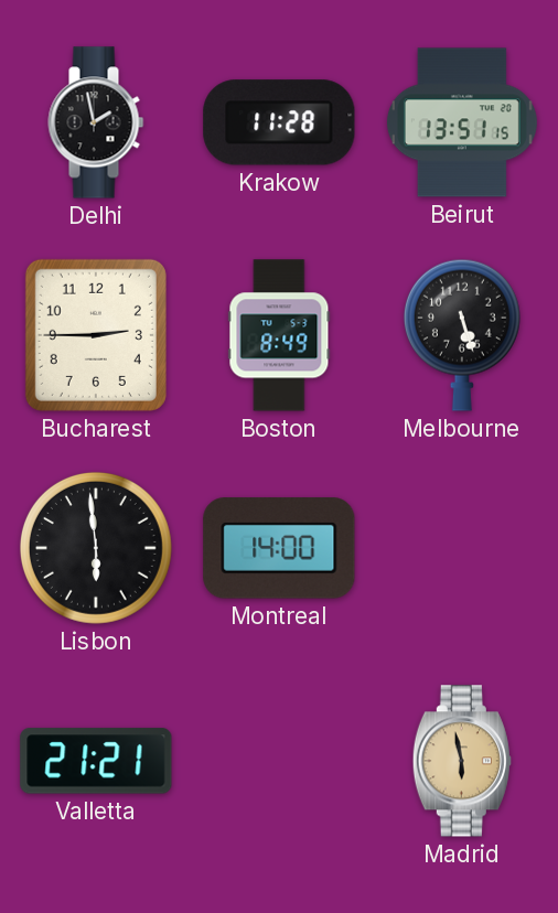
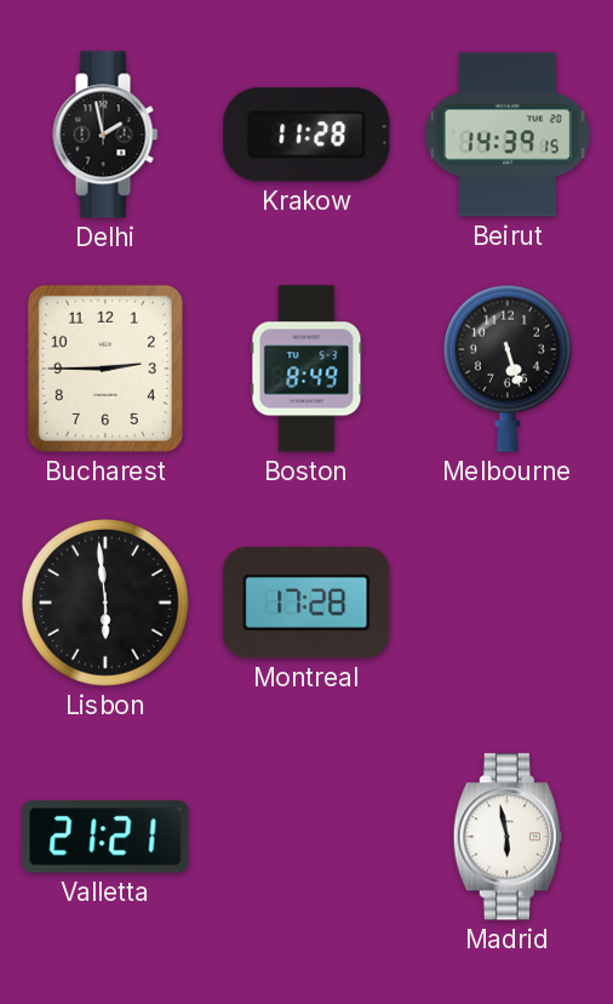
Beirut: 13:51 -> 14:39 (508, 135)
Montreal: 14:00 -> 17:28 (306, 603)
Madrid dial: champagne -> white (508, 837)
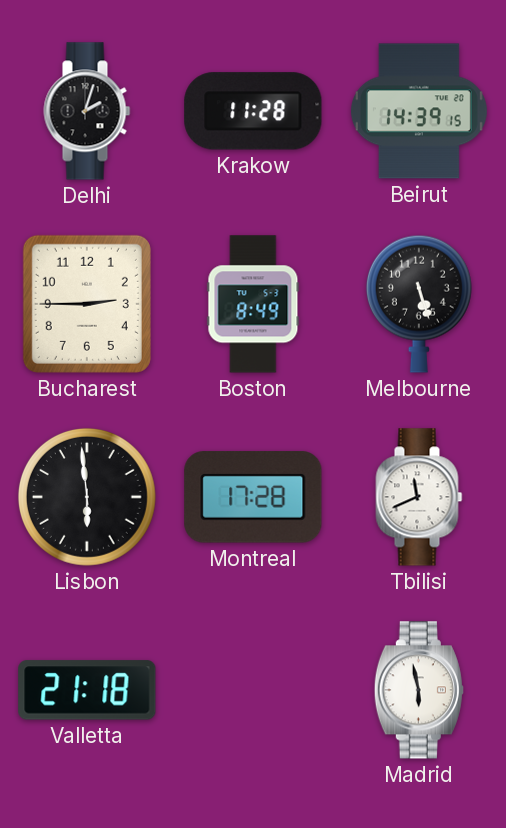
Delhi: 1:58 -> 2:03 (87, 111)
Tbilisi: none -> 11:41 (419, 497)
Valletta: 21:21 -> 21:18 (87, 690)
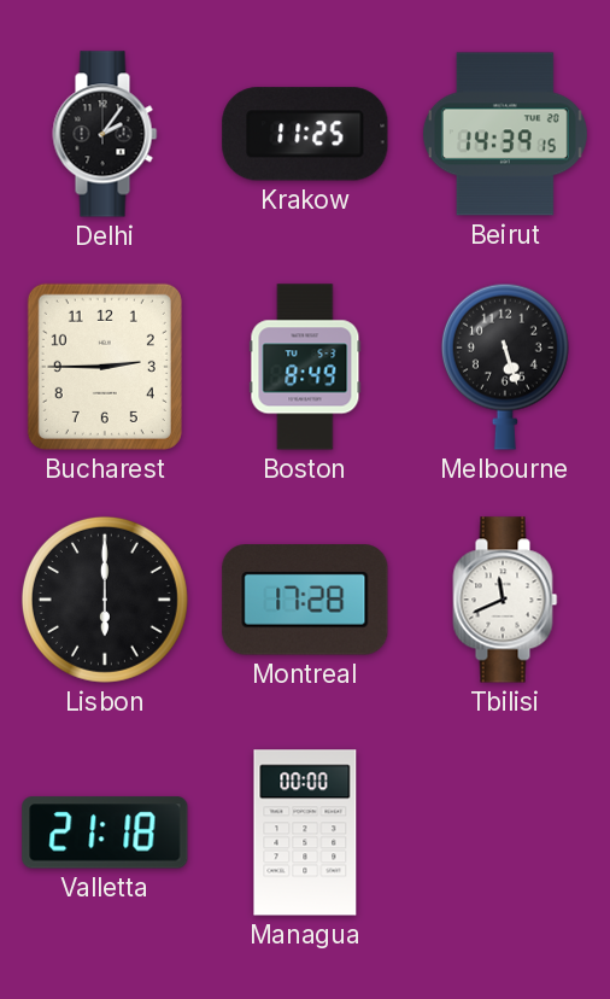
Delhi: 2:03 -> 2:06 (105, 134)
Krakow: 11:28 -> 11:25 (305, 134)
Lisbon: 5:59 -> 6:00 (105, 600)
Managua: none -> 00:00 (305, 832)
Madrid: 5:58 -> none (419, 690)
